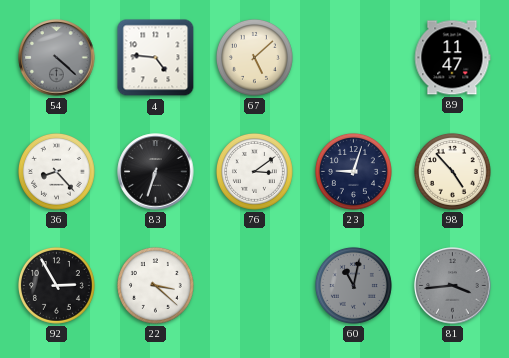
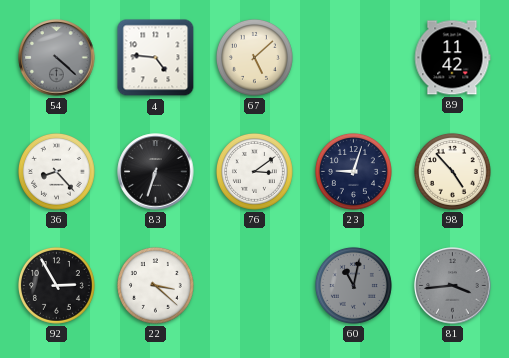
89: 11:47 -> 11:42 (452, 58)
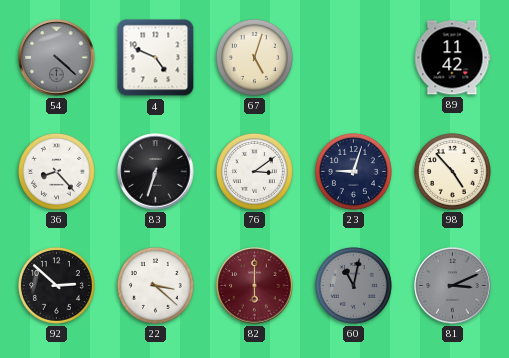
4: 4:46 -> 4:49 (156, 58)
67: 5:08 -> 5:03 (254, 57)
92: 2:55 -> 2:52 (56, 285)
82: none -> 6:00 (255, 286)
81: 3:44 -> 3:11 (453, 286)
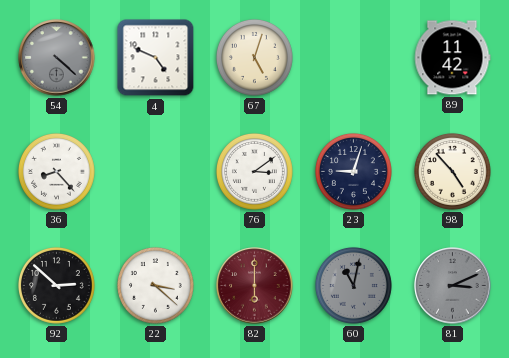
83: 6:33 -> none (156, 172)
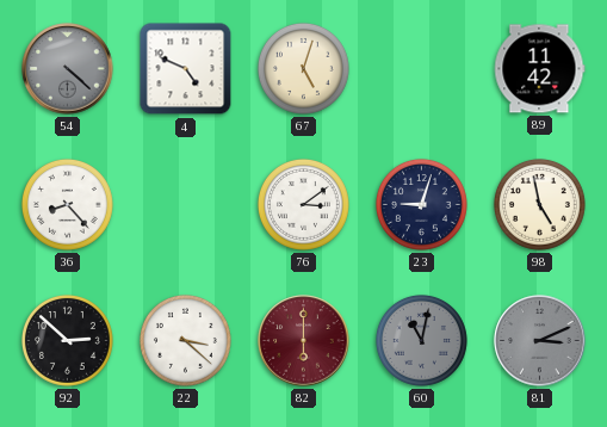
98: 4:53 -> 4:58 (539, 204)
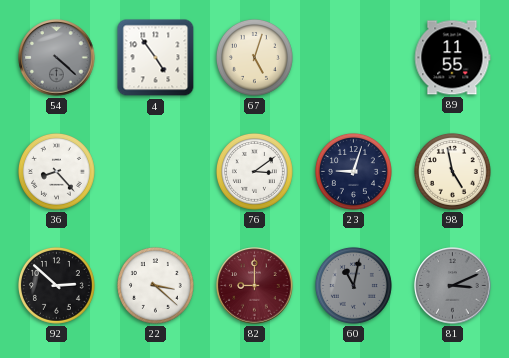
4: 4:49 -> 4:54 (156, 58)
89: 11:42 -> 11:55 (452, 58)
82: 6:00 -> 9:00 (255, 286)
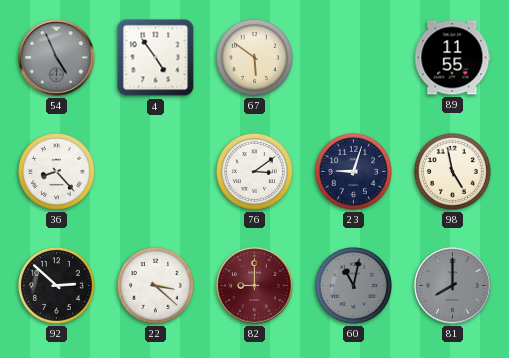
54: 4:22 -> 4:56 (57, 58)
67: 5:03 -> 5:51 (254, 57)
81: 3:11 -> 8:00 (453, 286)
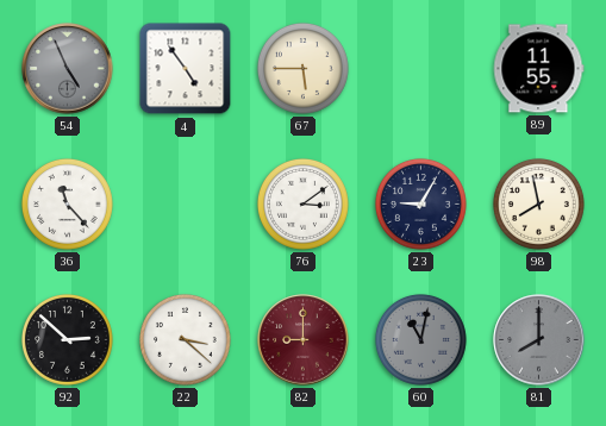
67: 5:51 -> 5:45 (302, 68)
36: 8:23 -> 11:23 (67, 203)
23: 9:03 -> 9:05 (420, 203)
98: 4:58 -> 7:58 (538, 203)
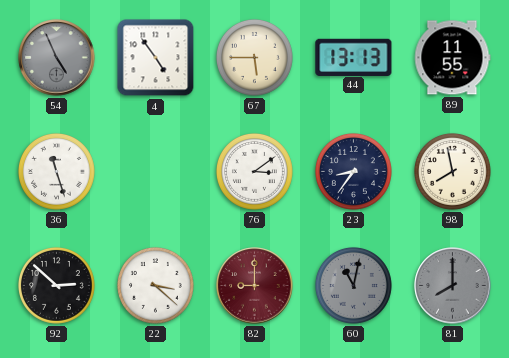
44: none -> 13:13 (354, 57)
36: 11:23 -> 11:27 (56, 171)
23: 9:05 -> 8:36 (353, 171)
